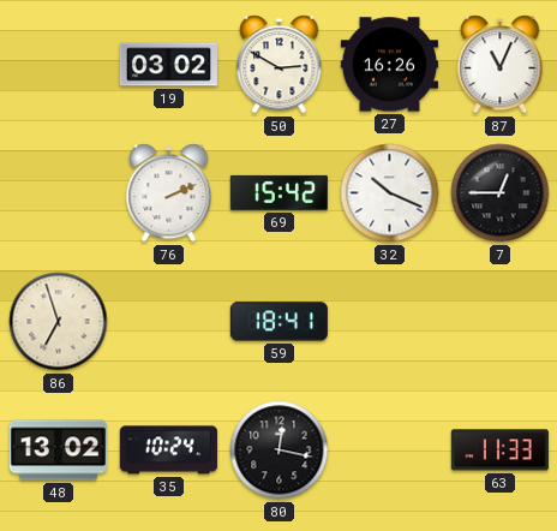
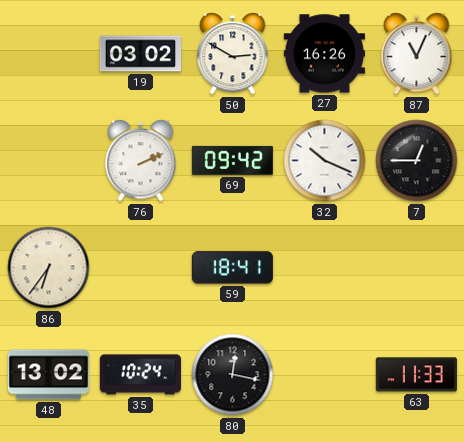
69: 15:42 -> 09:42 (232, 160)
86: 6:57 -> 6:36 (49, 268)
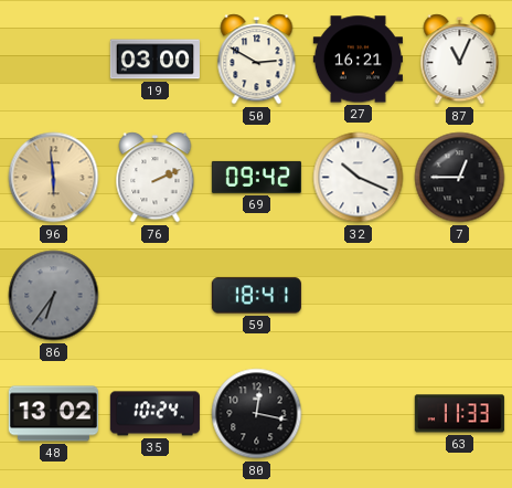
19: 03:02 -> 03:00 (154, 60)
27: 16:26 -> 16:21 (358, 60)
96: none -> 5:59 (54, 178)
86 dial: cream -> grey (54, 296)
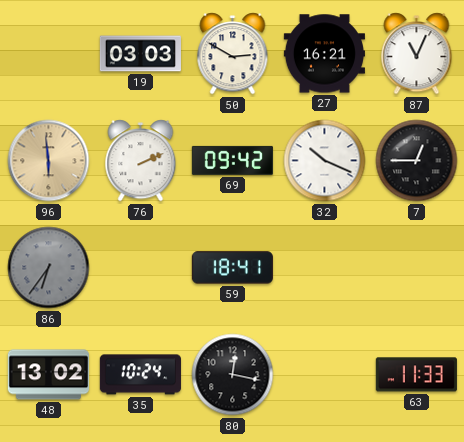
19: 03:00 -> 03:03 (140, 54)
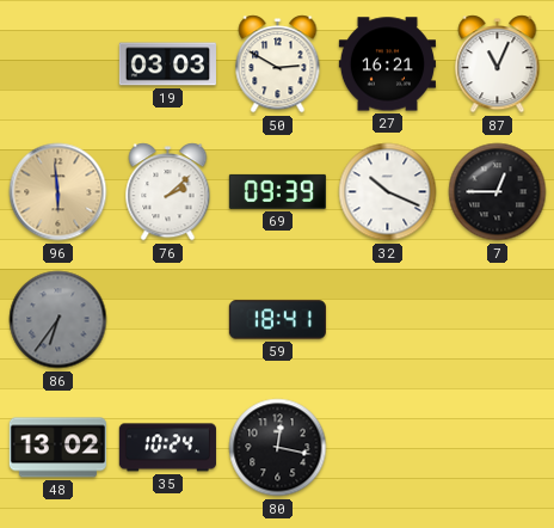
76: 2:11 -> 2:08 (168, 192)
69: 09:42 -> 09:39 (277, 191)
63: 11:33 -> none (416, 375)
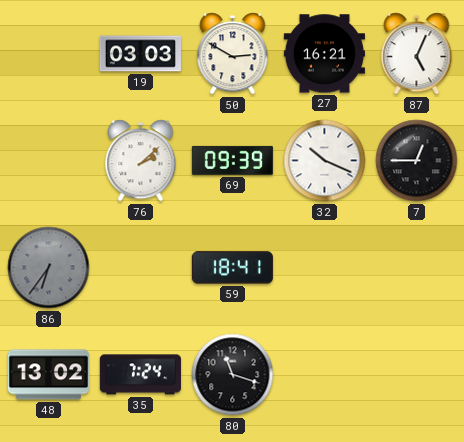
87: 11:04 -> 5:04 (417, 54)
96: 5:59 -> none (59, 192)
35: 10:24 -> 7:24 (140, 375)
80: 12:17 -> 11:18 (233, 375)
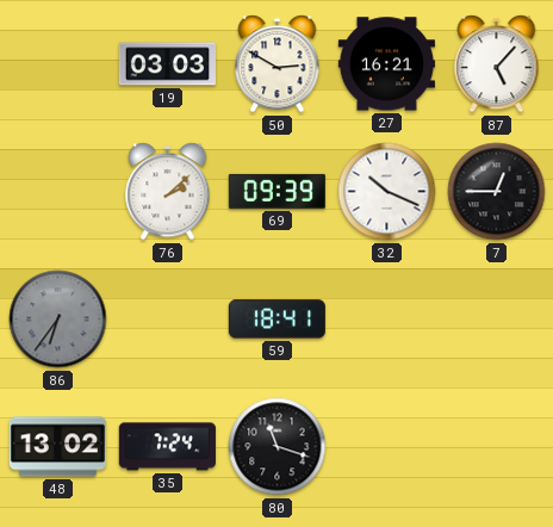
87: 5:04 -> 5:07 (497, 64)
